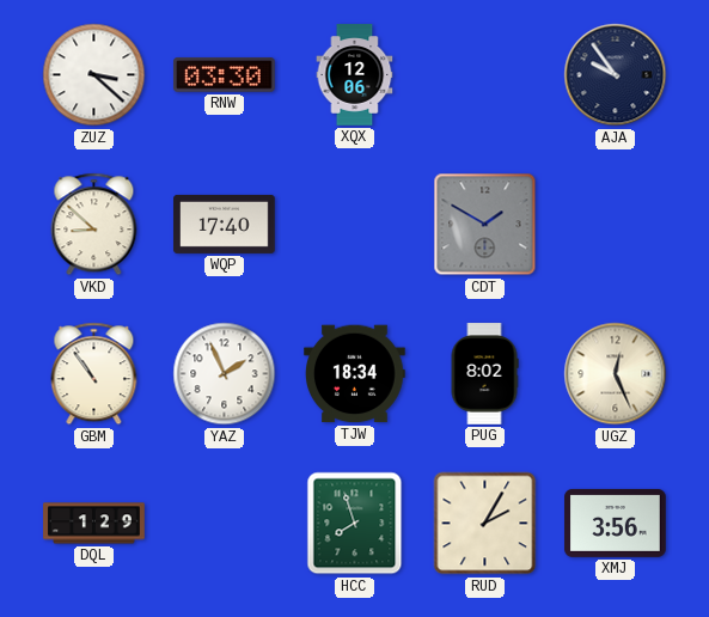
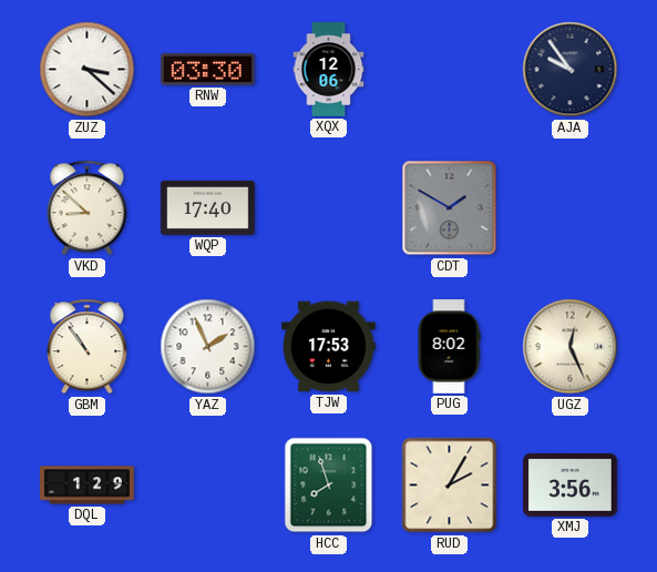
TJW: 18:34 -> 17:53 (329, 347)
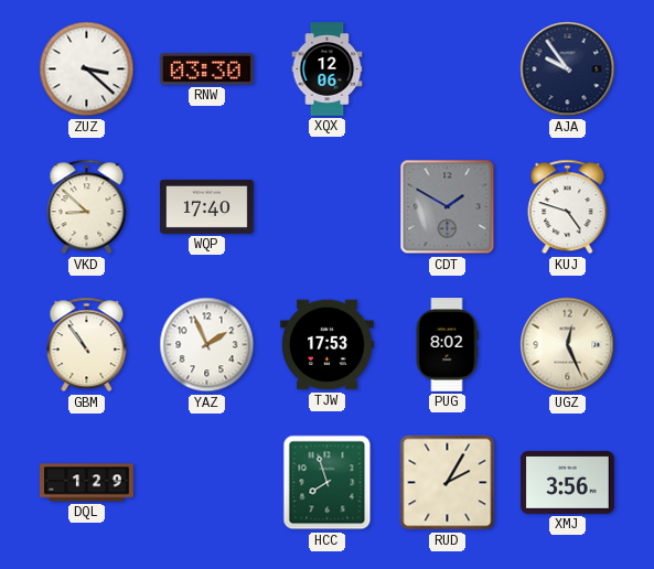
KUJ: none -> 4:48 (568, 207)
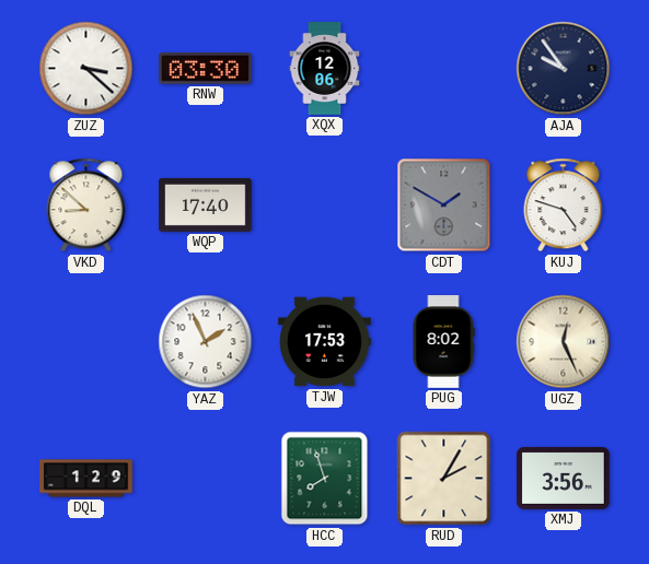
GBM: 10:54 -> none (87, 345)
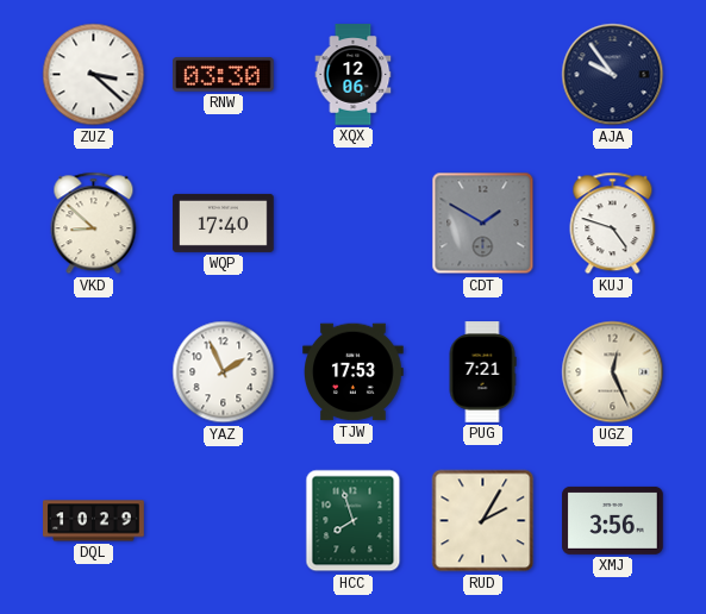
PUG: 8:02 -> 7:21 (482, 372)
DQL: 1:29 -> 10:29 (94, 521)
